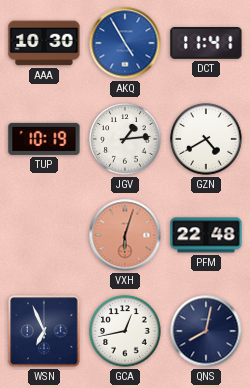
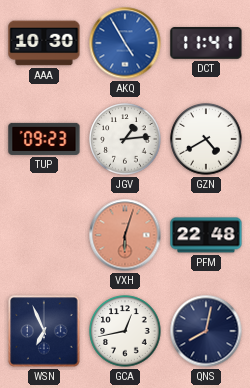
TUP: 10:19 -> 09:23 (44, 139)
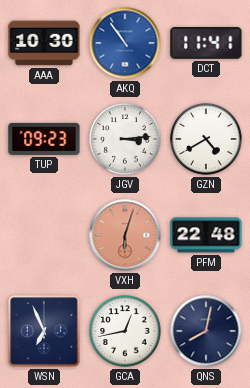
AKQ: 4:55 -> 10:54 (125, 43)
JGV: 1:14 -> 3:14 (125, 139)
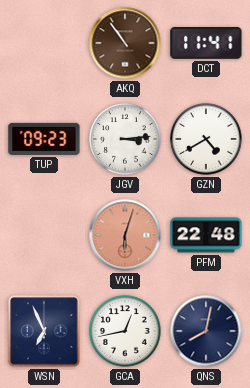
AAA: 10:30 -> none (44, 43)
AKQ dial: blue -> brown (125, 43)
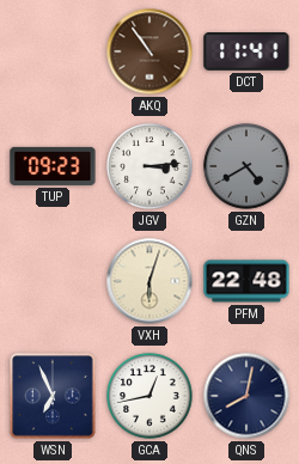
GZN dial: white -> grey (246, 166)
VXH dial: salmon -> cream (149, 281)
